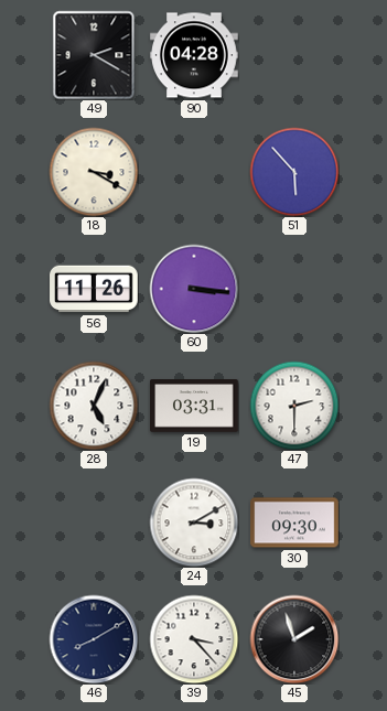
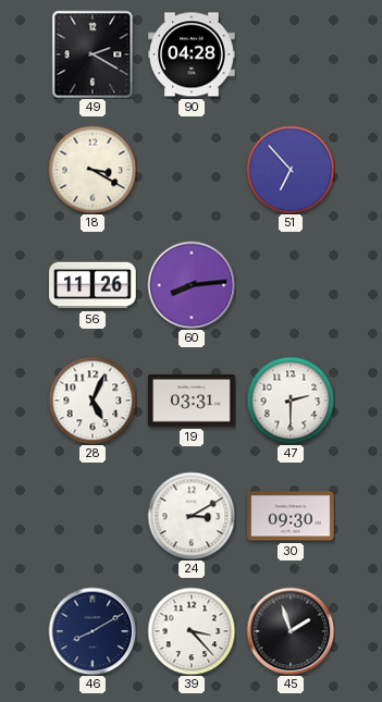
51: 5:53 -> 6:53 (291, 170)
60: 3:16 -> 8:14 (192, 285)
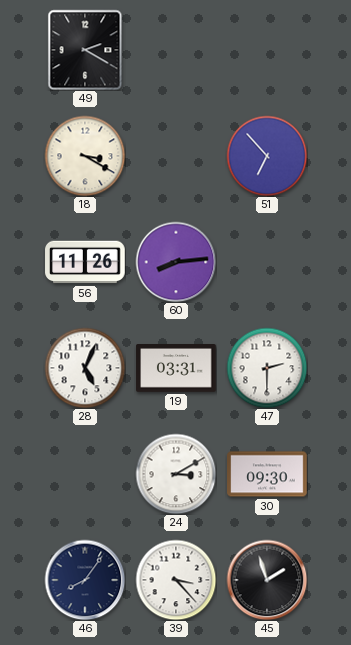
90: 04:28 -> none (192, 54)
46: 8:10 -> 8:06 (85, 580)
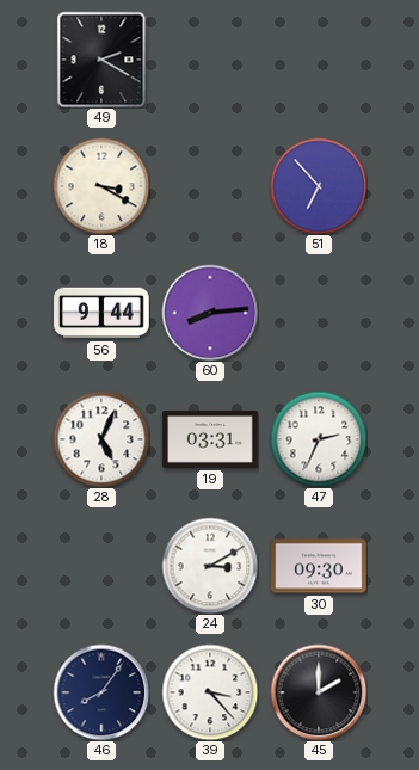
56: 11:26 -> 9:44 (101, 313)
47: 2:30 -> 2:34 (319, 439)
45: 1:57 -> 2:00 (319, 692)
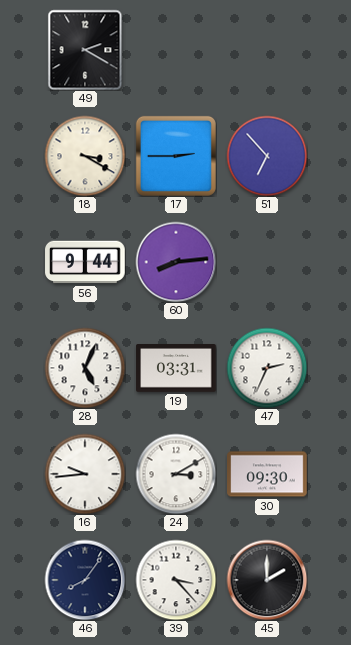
17: none -> 2:45 (176, 156)
16: none -> 9:44 (85, 474)
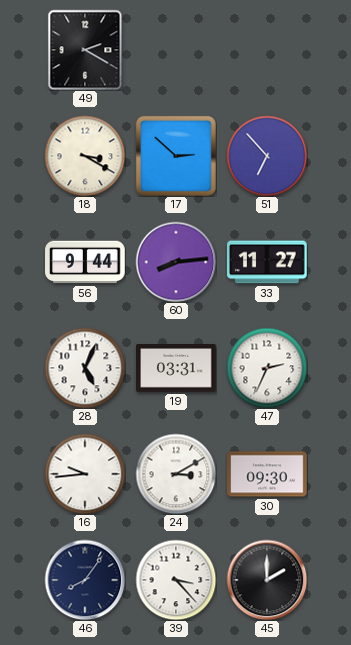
17: 2:45 -> 2:52 (176, 156)
33: none -> 11:27 (268, 262)
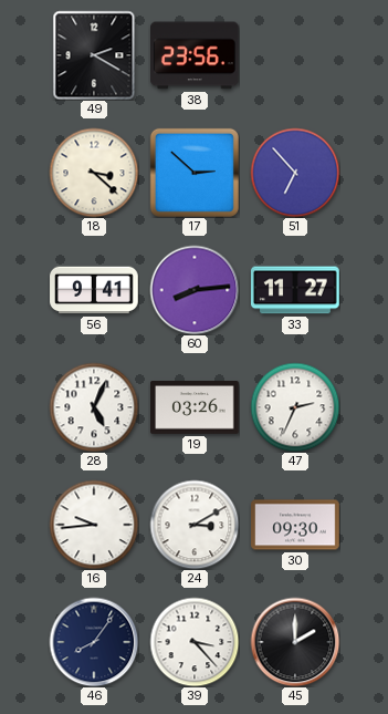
38: none -> 23:56 (196, 55)
18: 3:20 -> 3:22 (94, 173)
56: 9:44 -> 9:41 (94, 290)
19: 03:31 -> 03:26 (195, 408)
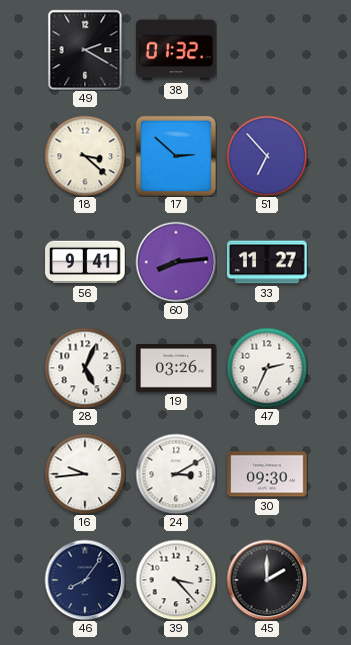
38: 23:56 -> 01:32 (177, 50)
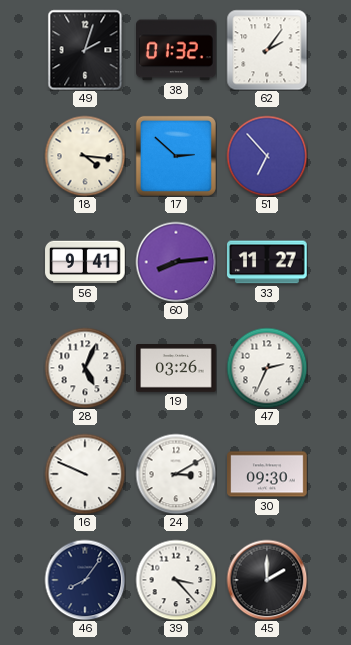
49: 2:20 -> 2:03 (85, 50)
62: none -> 2:06 (267, 50)
18: 3:22 -> 4:16 (85, 156)
16: 9:44 -> 9:49 (85, 474)
